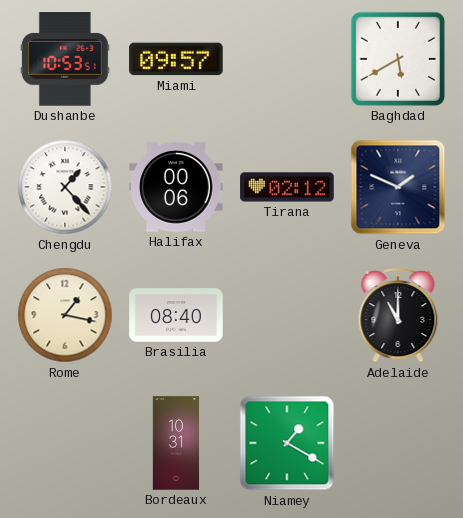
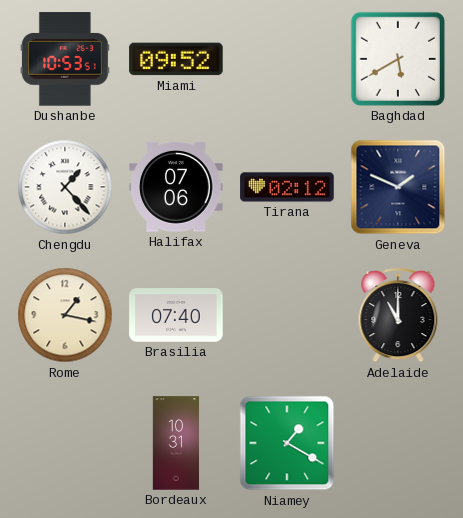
Miami: 09:57 -> 09:52 (176, 59)
Halifax: 00:06 -> 07:06 (176, 187)
Brasilia: 08:40 -> 07:40 (176, 315)
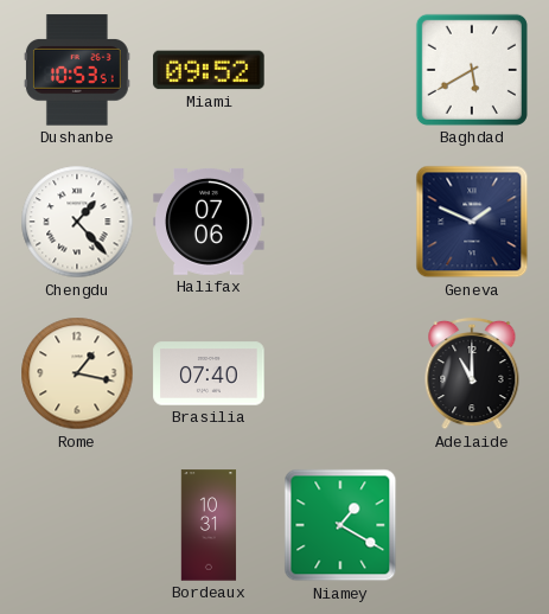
Tirana: 02:12 -> none (287, 187)
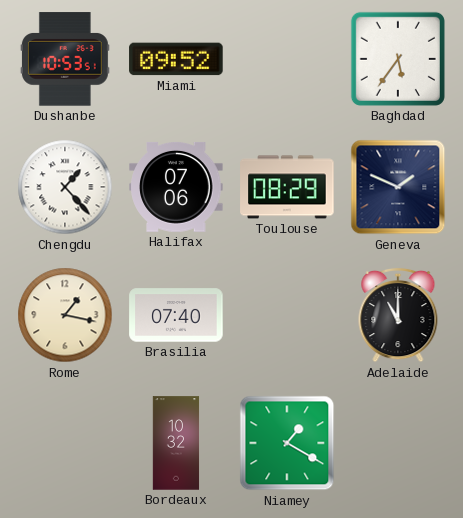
Baghdad: 5:40 -> 5:36 (398, 59)
Toulouse: none -> 08:29 (287, 187)
Bordeaux: 10:31 -> 10:32 (176, 443)
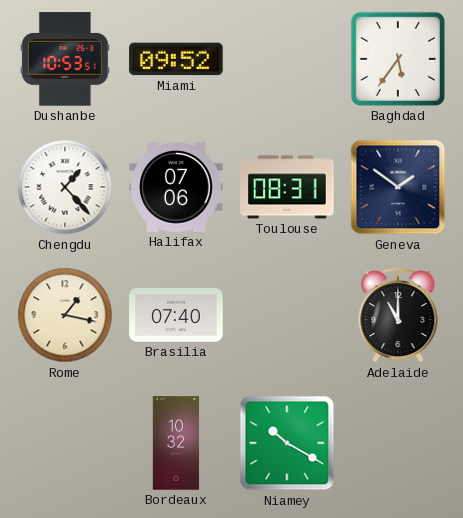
Toulouse: 08:29 -> 08:31 (287, 187)
Geneva: 1:49 -> 1:51 (398, 187)
Niamey: 1:20 -> 10:20 (287, 443)
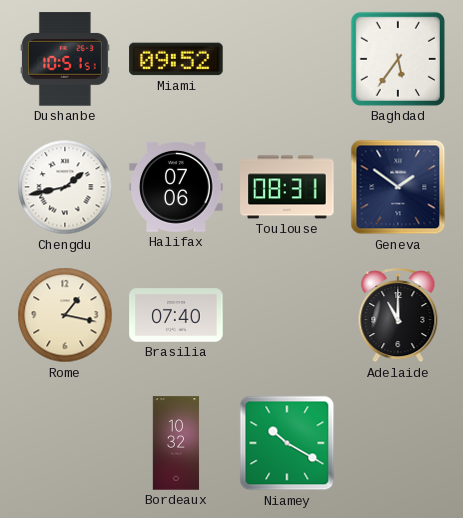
Dushanbe: 10:53 -> 10:51 (65, 59)
Chengdu: 1:23 -> 1:43 (65, 187)
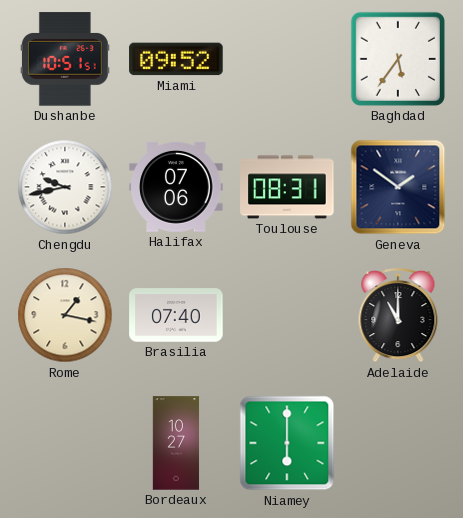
Chengdu: 1:43 -> 9:43 (65, 187)
Bordeaux: 10:32 -> 10:27 (176, 443)
Niamey: 10:20 -> 6:00 (287, 443)
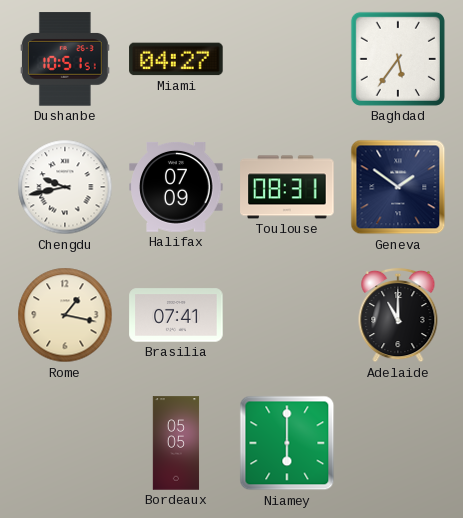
Miami: 09:52 -> 04:27 (176, 59)
Halifax: 07:06 -> 07:09 (176, 187)
Brasilia: 07:40 -> 07:41 (176, 315)
Bordeaux: 10:27 -> 05:05 (176, 443)
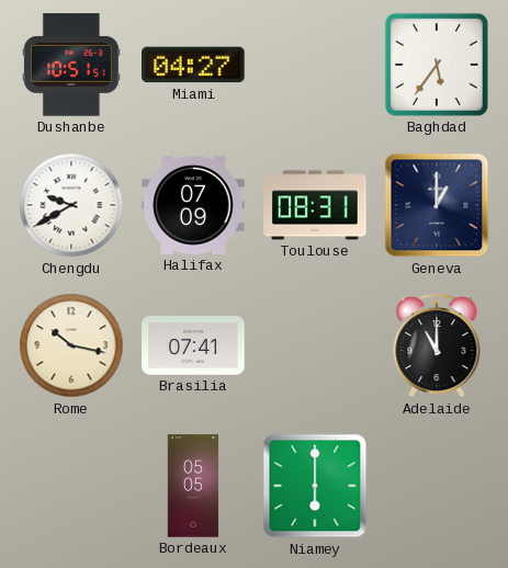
Chengdu: 9:43 -> 9:40 (71, 205)
Geneva: 1:51 -> 1:00 (437, 205)
Rome: 1:17 -> 10:17 (71, 345)
